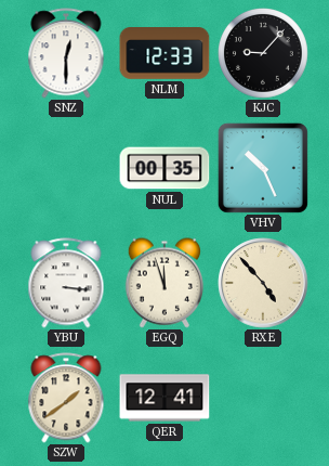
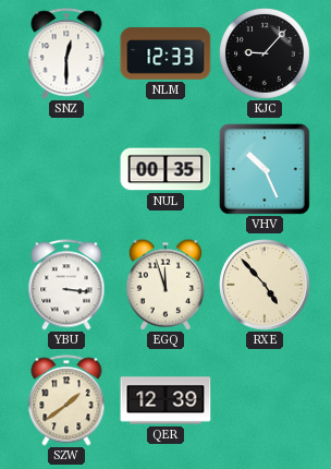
QER: 12:41 -> 12:39 (165, 400)
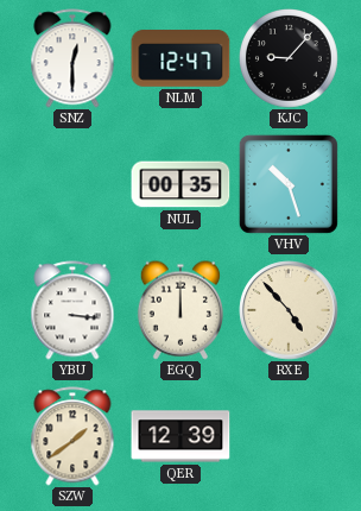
NLM: 12:33 -> 12:47 (180, 59)
VHV: 10:26 -> 10:27 (289, 184)
EGQ: 11:57 -> 12:00 (180, 310)
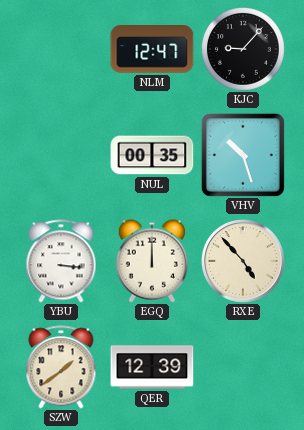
SNZ: 12:30 -> none (72, 58)
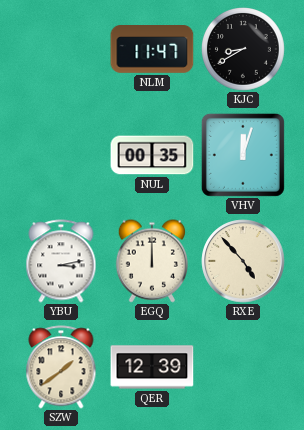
NLM: 12:47 -> 11:47 (152, 50)
KJC: 9:07 -> 8:40 (244, 50)
VHV: 10:27 -> 12:03 (243, 155)
YBU: 3:16 -> 3:13 (61, 261)
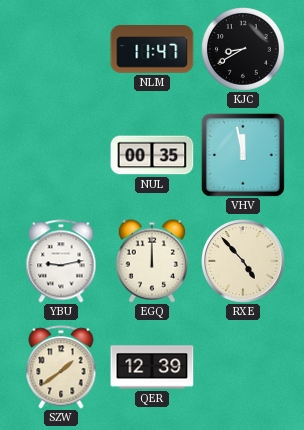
VHV: 12:03 -> 11:58 (243, 155)
YBU: 3:13 -> 9:13 (61, 261)
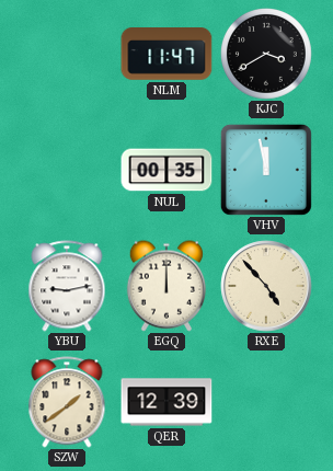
KJC: 8:40 -> 3:40 (267, 55)
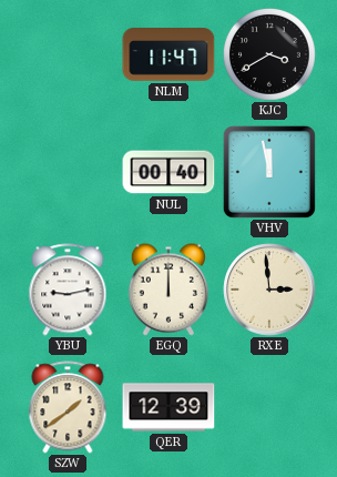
NUL: 00:35 -> 00:40 (168, 172)
RXE: 4:53 -> 2:59 (269, 290)
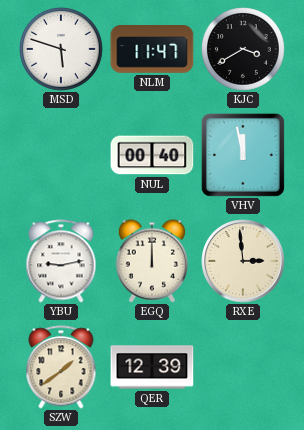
MSD: none -> 5:48 (62, 50)
